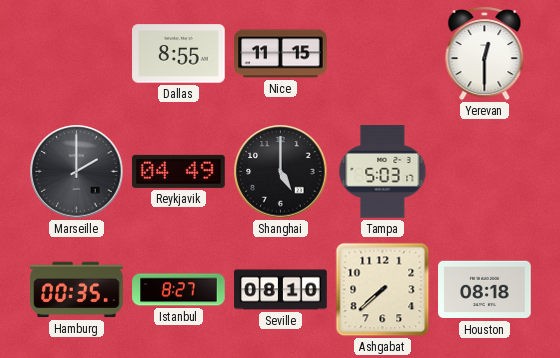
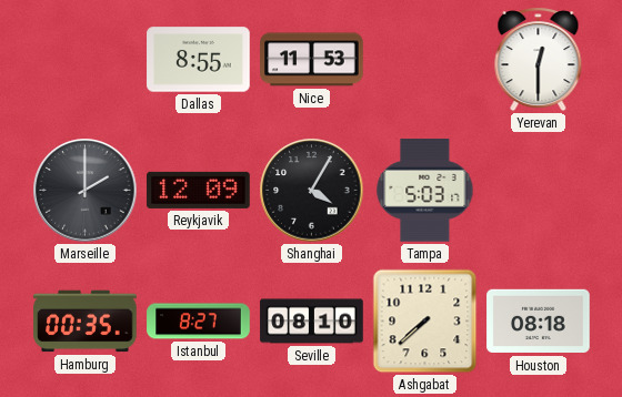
Nice: 11:15 -> 11:53 (312, 60)
Reykjavik: 04:49 -> 12:09 (199, 190)
Shanghai: 5:00 -> 4:05 (312, 191)
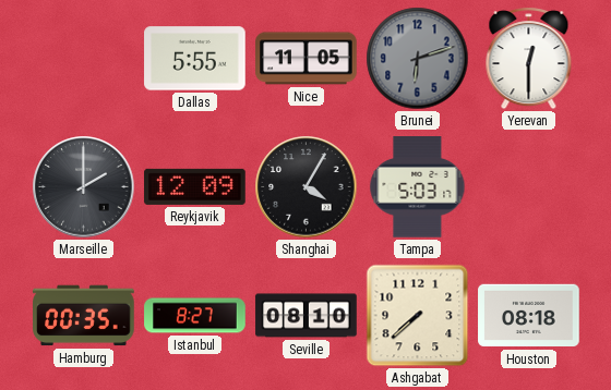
Dallas: 8:55 -> 5:55 (195, 59)
Nice: 11:53 -> 11:05 (307, 59)
Brunei: none -> 6:12 (418, 59)
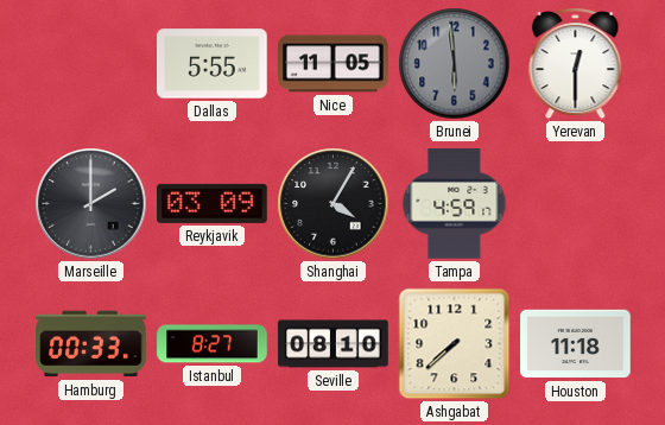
Brunei: 6:12 -> 5:59 (455, 64)
Reykjavik: 12:09 -> 03:09 (213, 203)
Tampa: 5:03 -> 4:59 (455, 204)
Hamburg: 00:35 -> 00:33 (91, 344)
Houston: 08:18 -> 11:18 (576, 344)
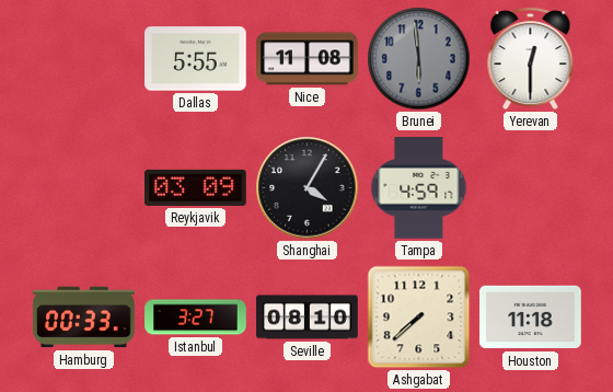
Nice: 11:05 -> 11:08 (308, 59)
Marseille: 2:00 -> none (91, 204)
Istanbul: 8:27 -> 3:27 (196, 318)
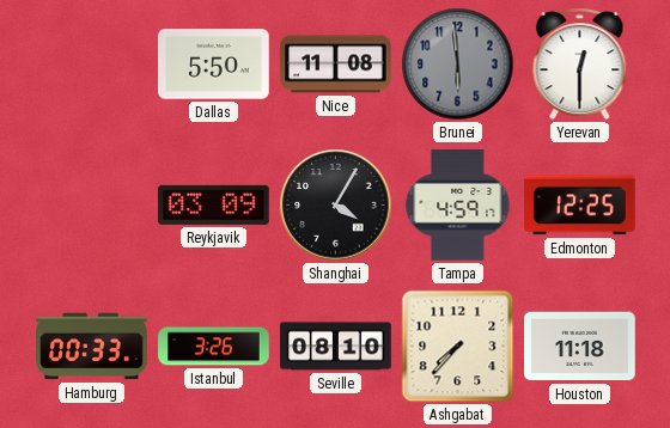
Dallas: 5:55 -> 5:50 (214, 65)
Edmonton: none -> 12:25 (580, 206)
Istanbul: 3:27 -> 3:26 (214, 347)
Ashgabat: 7:38 -> 7:37 (458, 347)
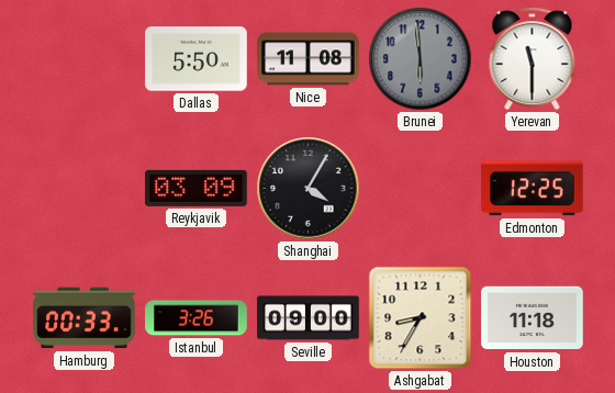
Yerevan: 12:30 -> 11:30 (533, 59)
Tampa: 4:59 -> none (458, 206)
Seville: 08:10 -> 09:00 (309, 318)
Ashgabat: 7:37 -> 8:35 (421, 318)
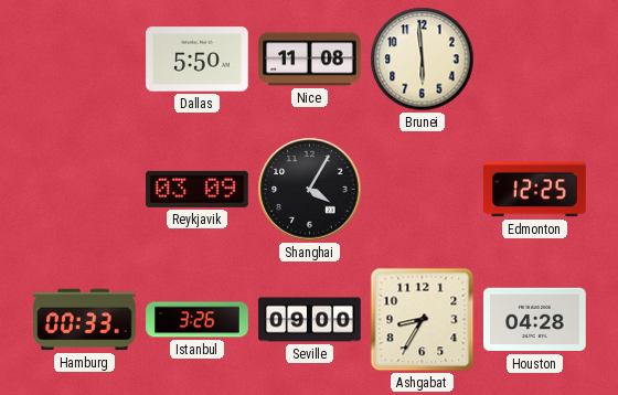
Brunei dial: grey -> cream (423, 60)
Yerevan: 11:30 -> none (533, 59)
Houston: 11:18 -> 04:28 (535, 320)
